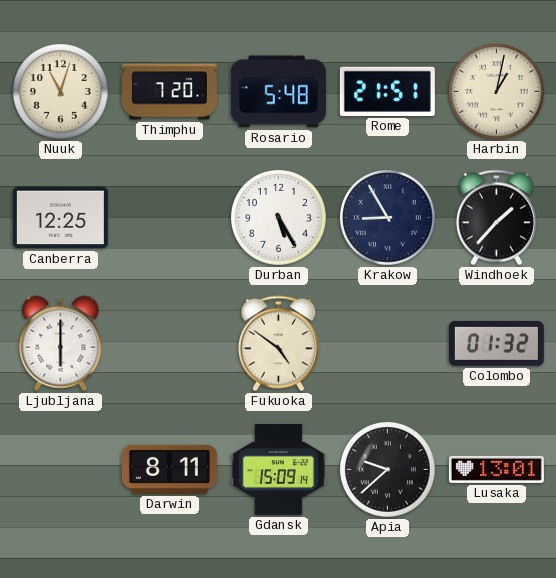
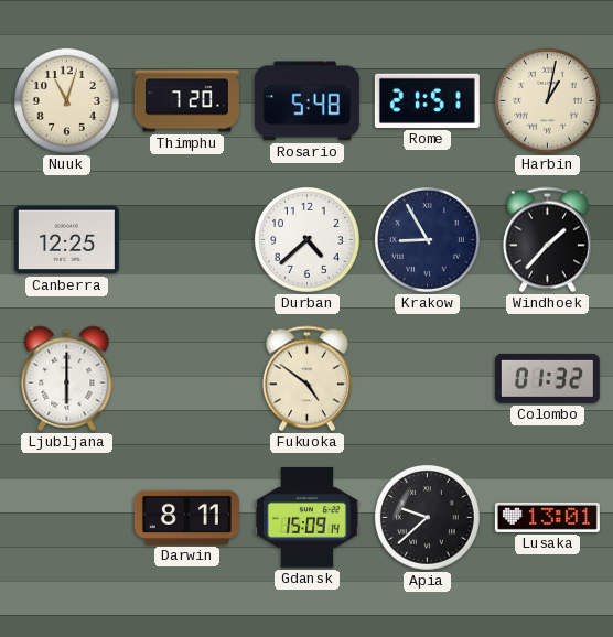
Durban: 5:25 -> 4:38 (306, 239)
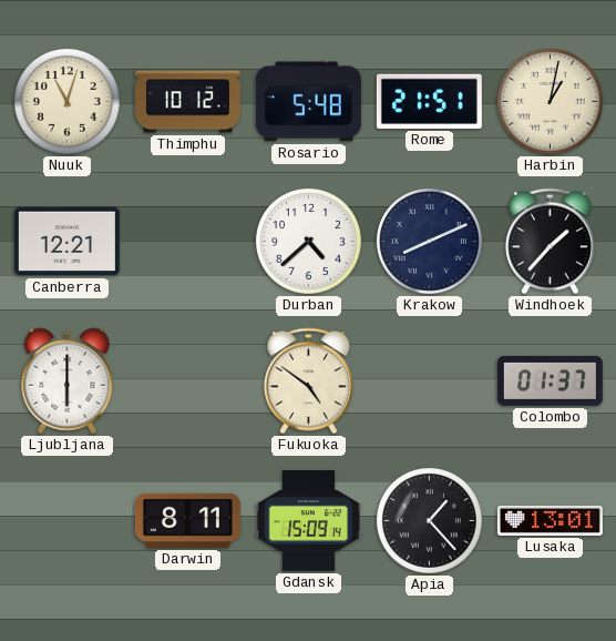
Thimphu: 7:20 -> 10:12 (187, 102)
Canberra: 12:25 -> 12:21 (66, 242)
Krakow: 8:55 -> 8:11 (429, 241)
Colombo: 01:32 -> 01:37 (550, 380)
Apia: 9:38 -> 1:23 (429, 520)
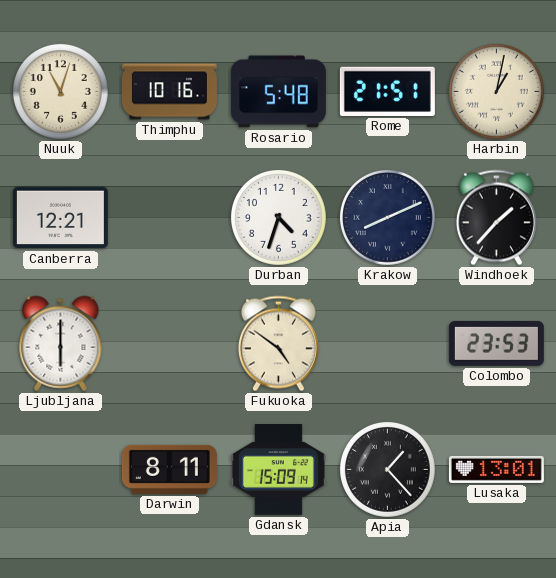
Thimphu: 10:12 -> 10:16 (169, 92)
Durban: 4:38 -> 4:33 (278, 217)
Colombo: 01:37 -> 23:53 (496, 343)
